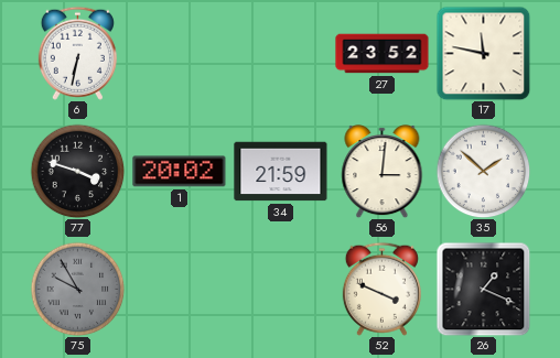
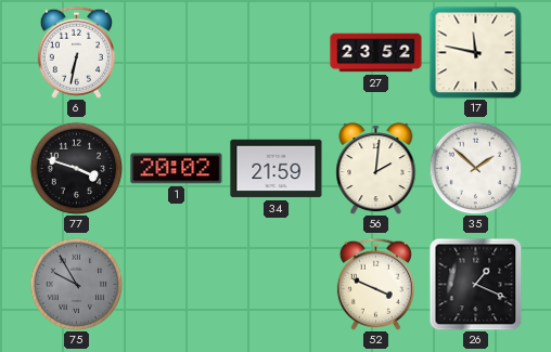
56: 3:01 -> 2:01 (376, 169)
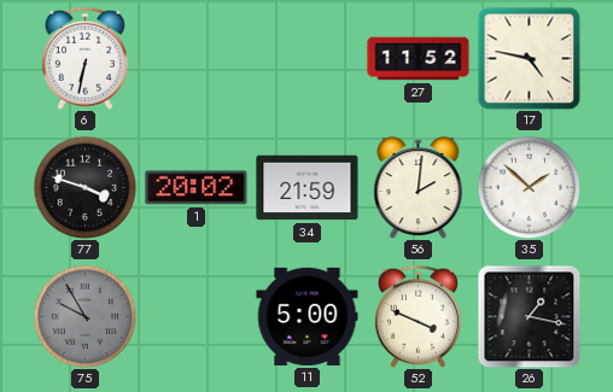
27: 23:52 -> 11:52 (419, 59)
17: 11:47 -> 4:47 (529, 58)
11: none -> 5:00 (308, 316)
26: 1:19 -> 1:17 (529, 316)
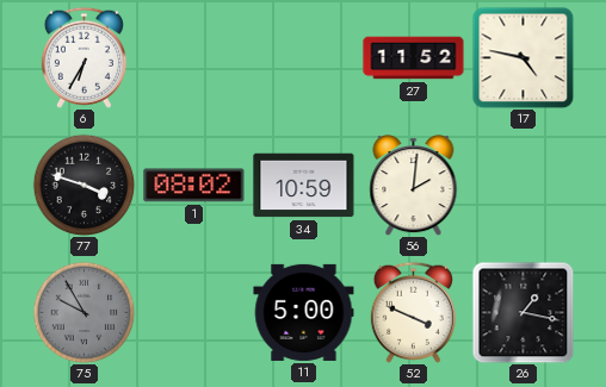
6: 6:32 -> 6:35 (84, 57)
1: 20:02 -> 08:02 (194, 186)
34: 21:59 -> 10:59 (304, 186)
35: 1:52 -> none (529, 187)
